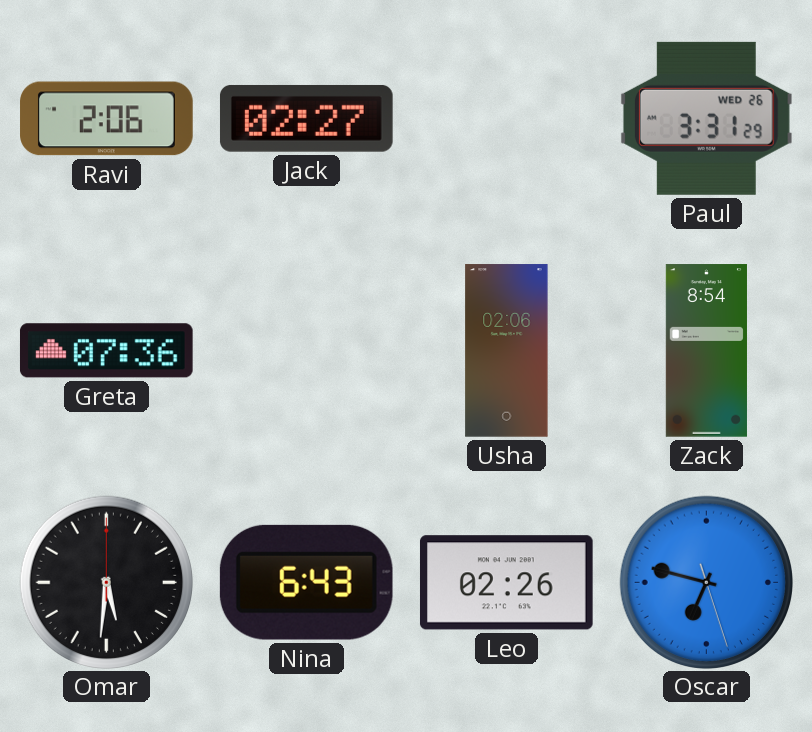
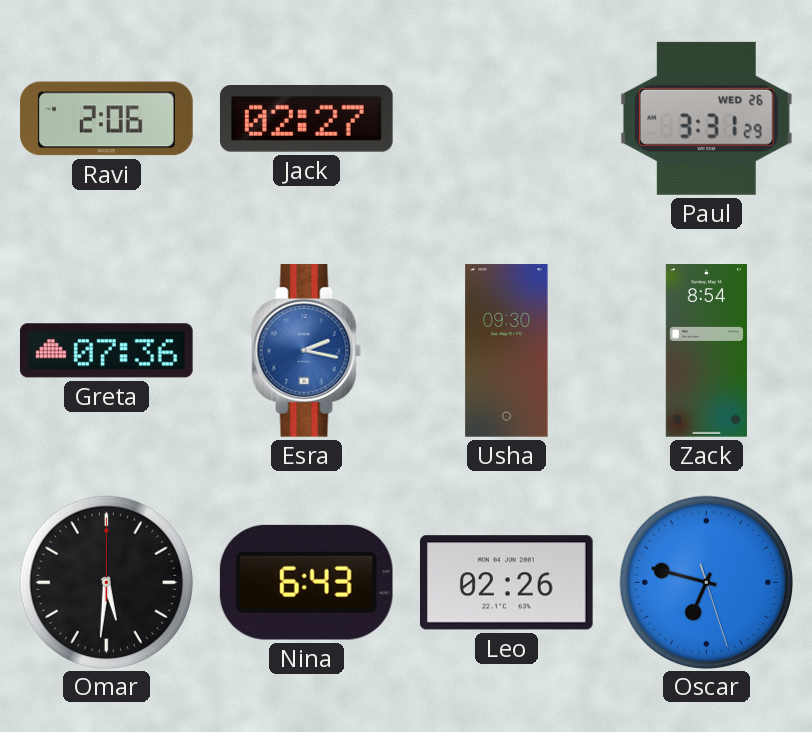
Esra: none -> 2:17 (307, 351)
Usha: 02:06 -> 09:30 (507, 351)
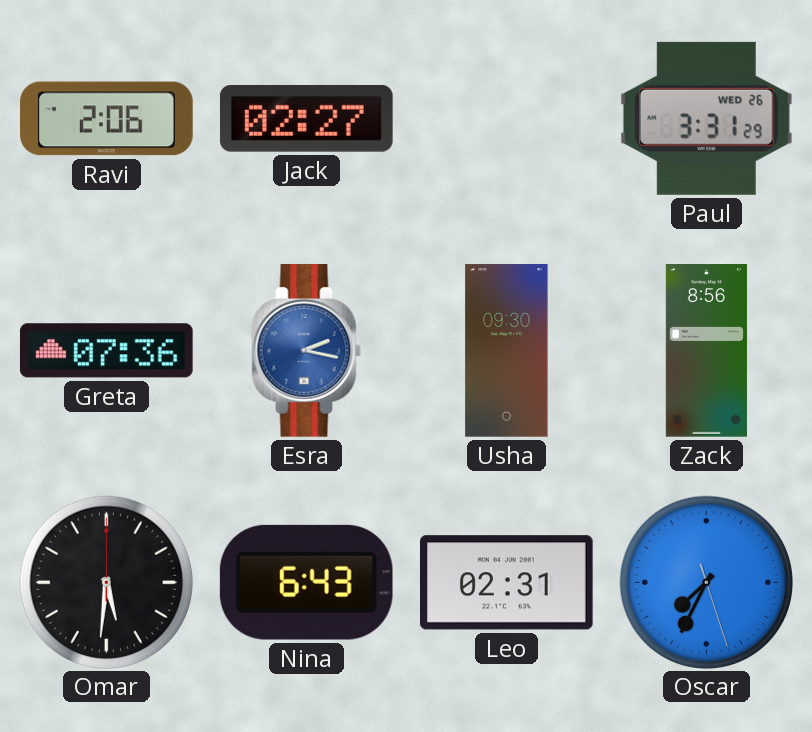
Zack: 8:54 -> 8:56 (706, 351)
Leo: 02:26 -> 02:31 (506, 583)
Oscar: 6:47 -> 7:34 (706, 582)
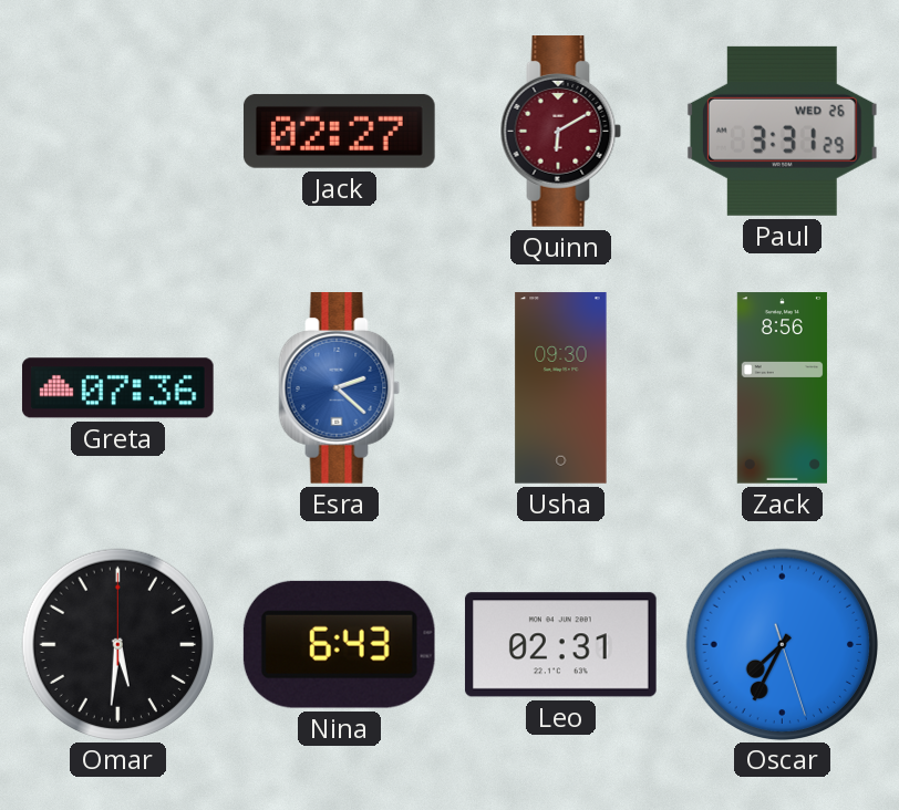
Ravi: 2:06 -> none (107, 119)
Quinn: none -> 6:10 (561, 132)
Esra: 2:17 -> 2:22 (340, 388)
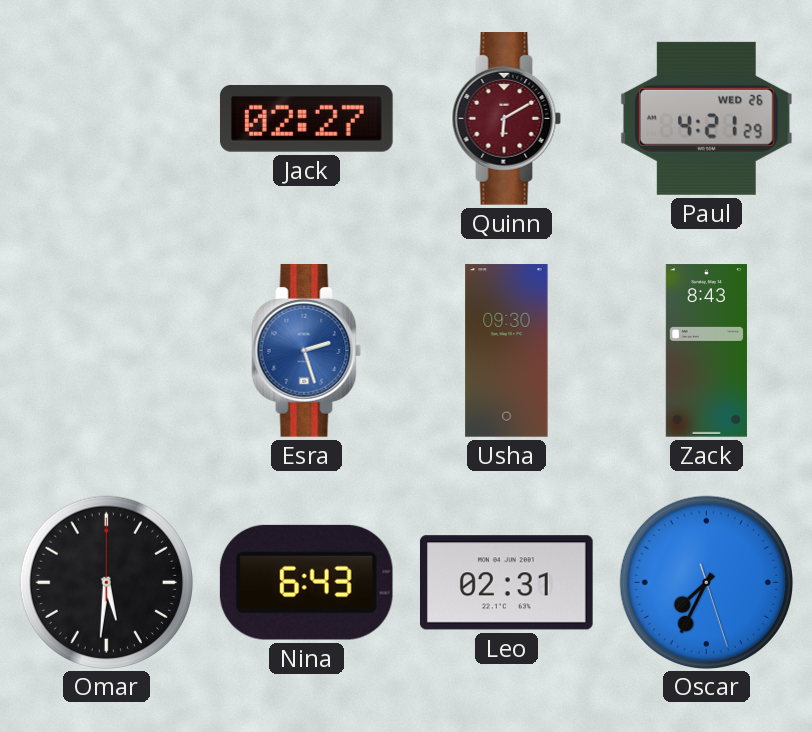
Paul: 3:31 -> 4:21 (706, 118)
Greta: 07:36 -> none (117, 388)
Esra: 2:22 -> 2:27 (307, 351)
Zack: 8:56 -> 8:43 (706, 351)
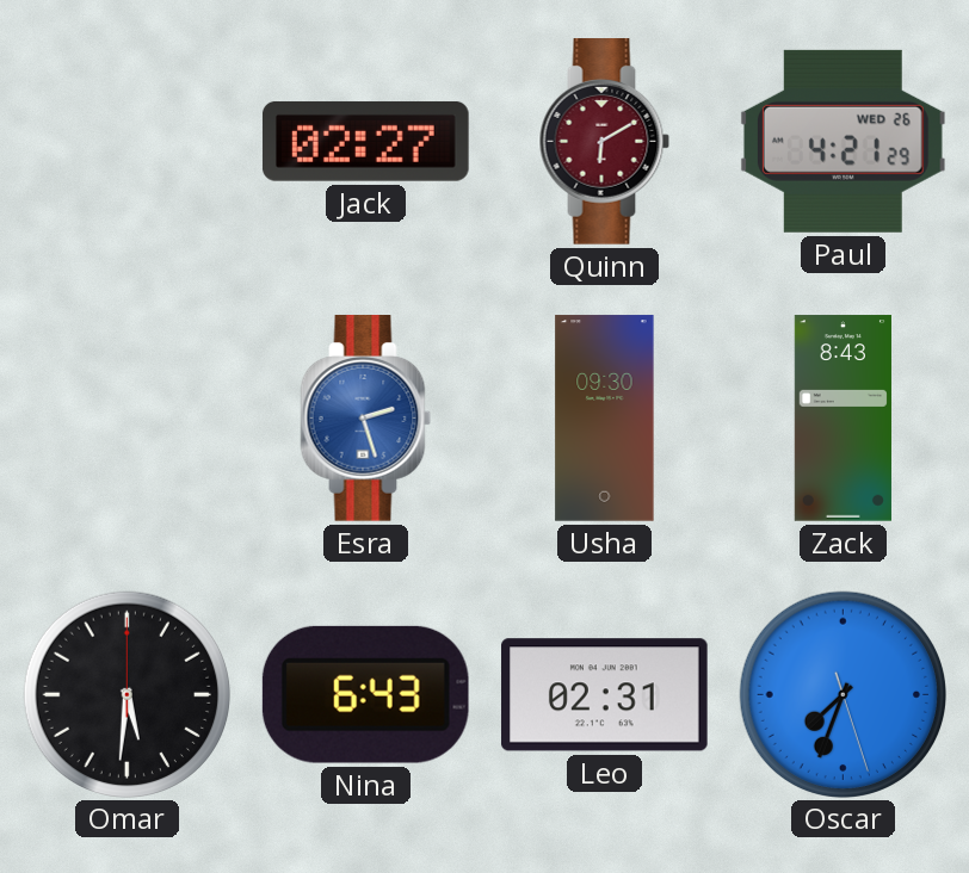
Oscar: 7:34 -> 7:33 (843, 694)
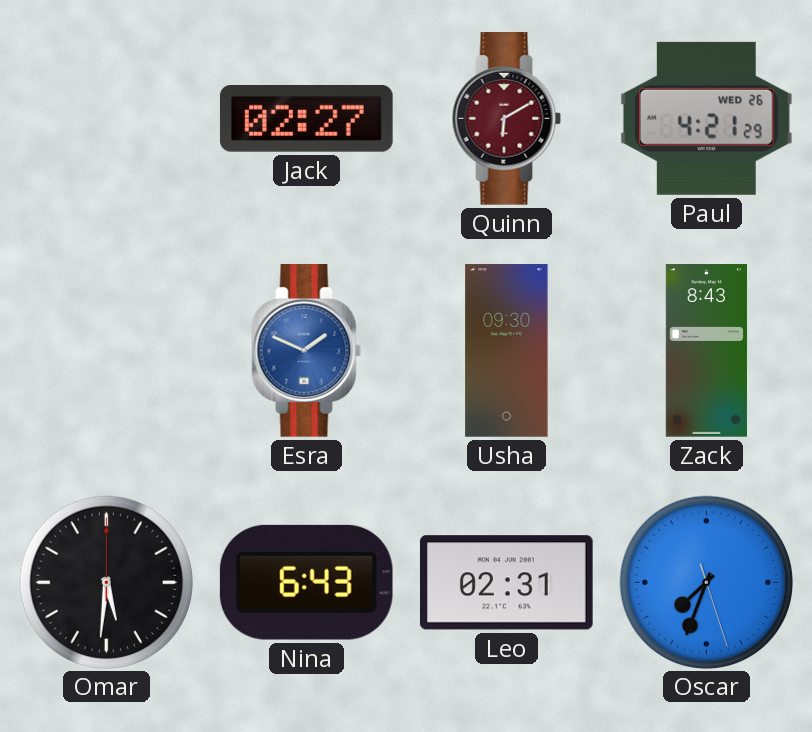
Esra: 2:27 -> 1:49 (307, 351)
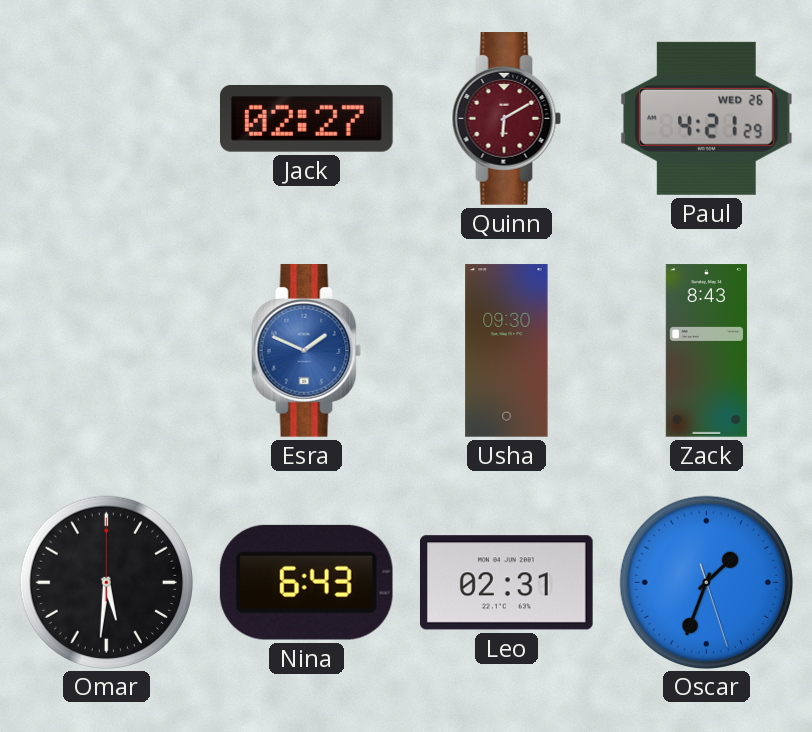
Oscar: 7:33 -> 1:33 (706, 582)
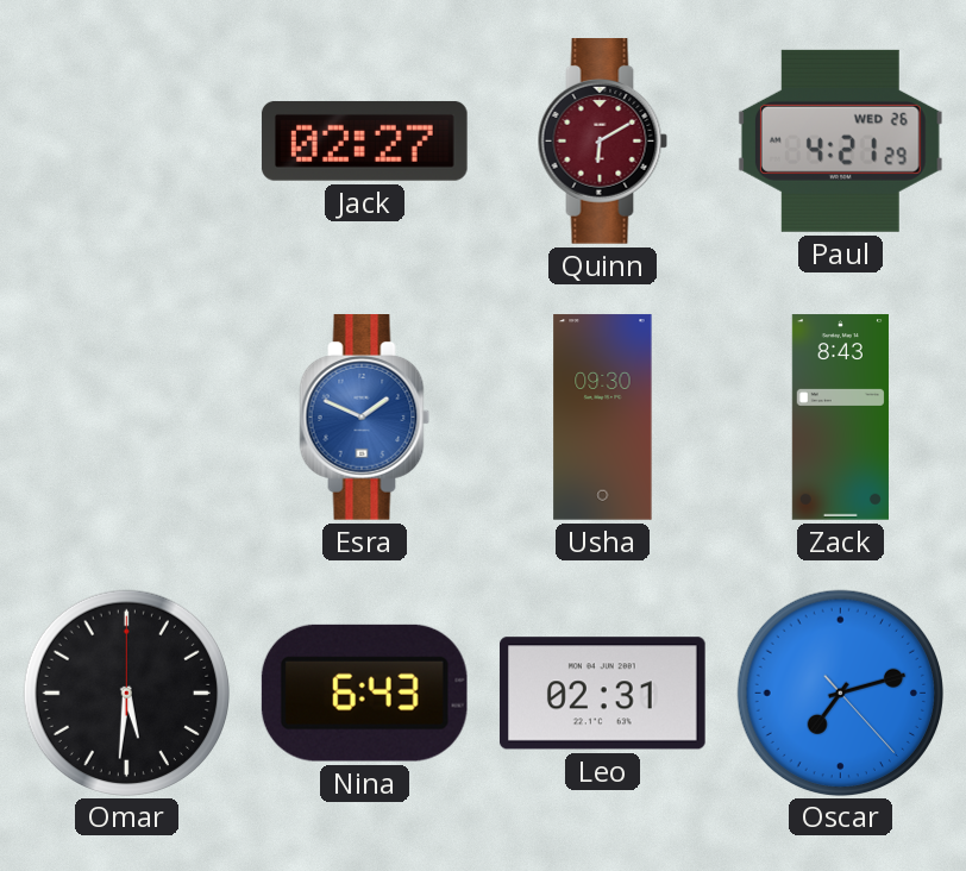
Oscar: 1:33 -> 7:12 (840, 693)
